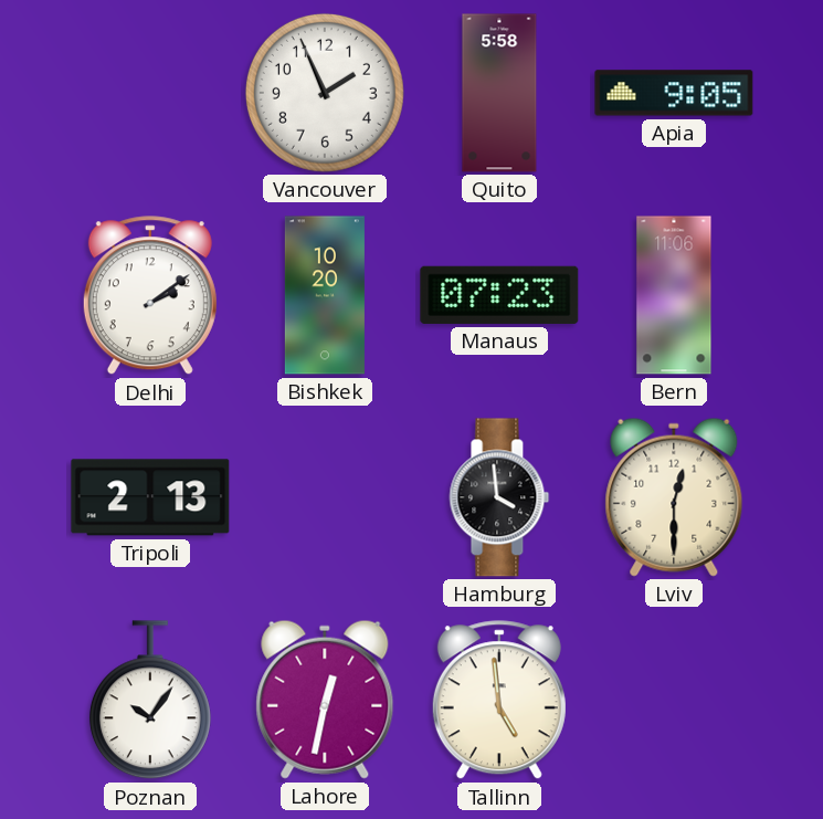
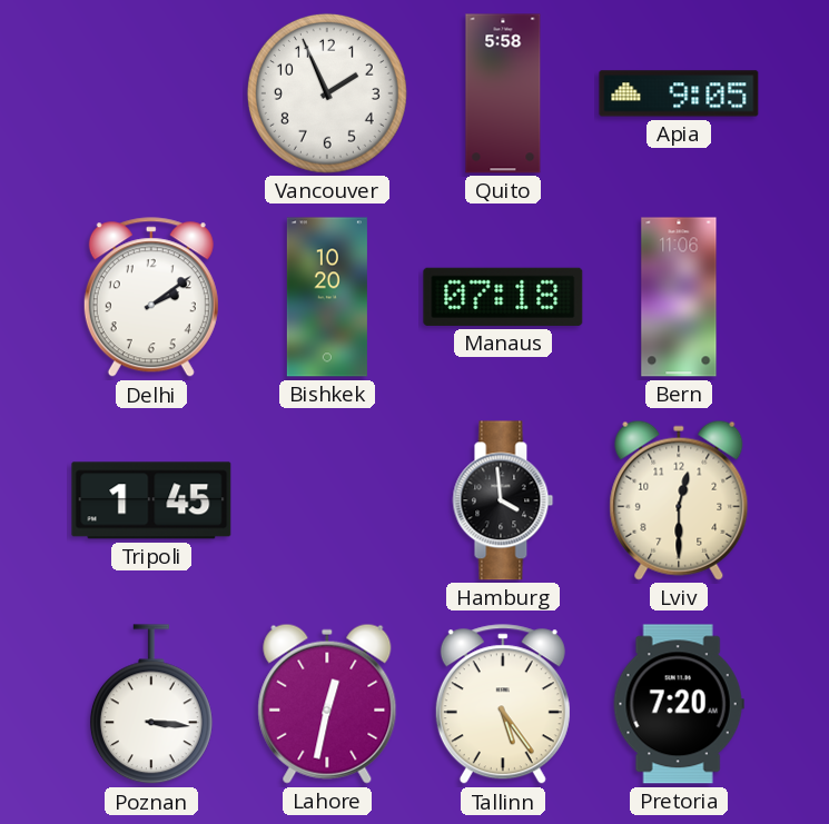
Manaus: 07:23 -> 07:18 (503, 297)
Tripoli: 2:13 -> 1:45 (151, 500)
Poznan: 10:06 -> 3:16 (151, 705)
Tallinn: 4:59 -> 5:24 (503, 705)
Pretoria: none -> 7:20 (679, 704)
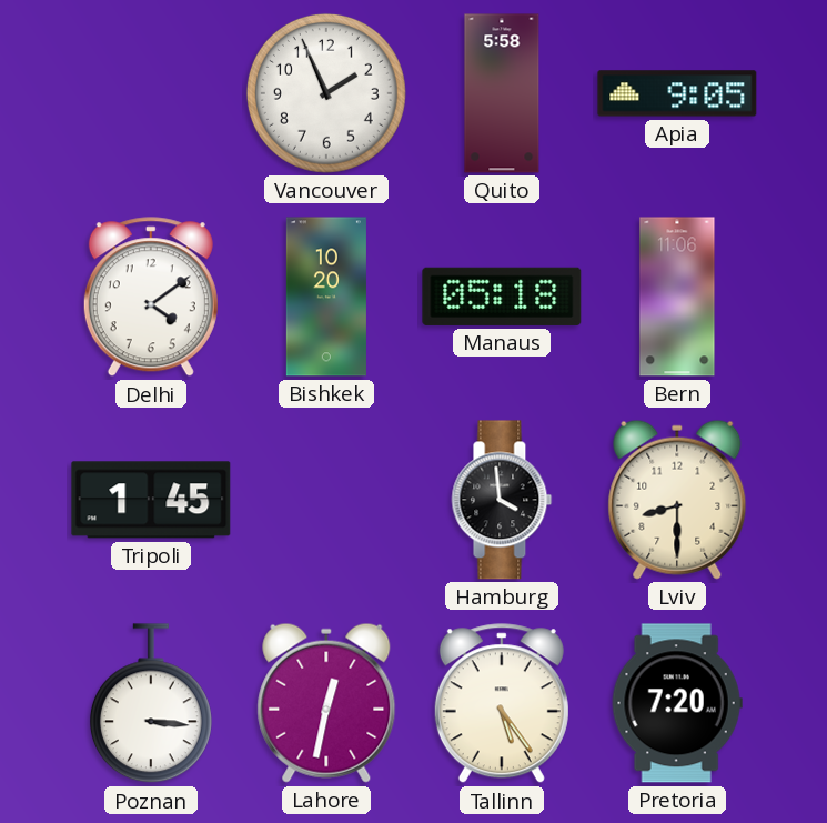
Delhi: 2:09 -> 4:09 (151, 298)
Manaus: 07:18 -> 05:18 (502, 297)
Lviv: 12:30 -> 8:30 (677, 500)
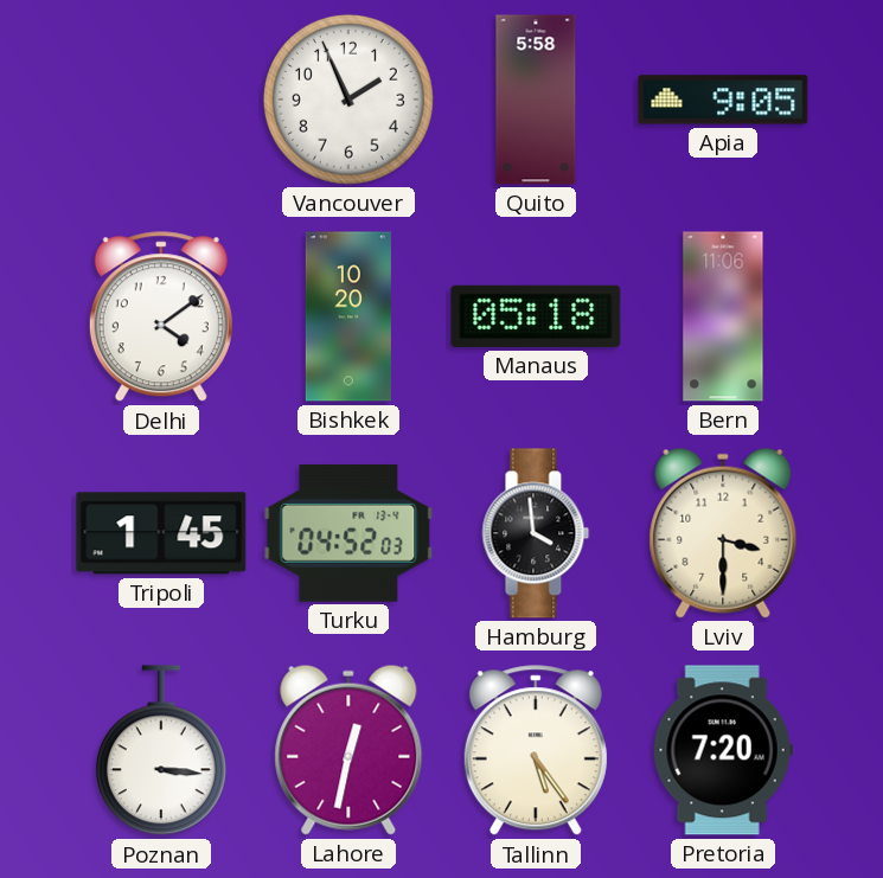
Turku: none -> 04:52 (348, 533)
Lviv: 8:30 -> 3:30 (723, 533)
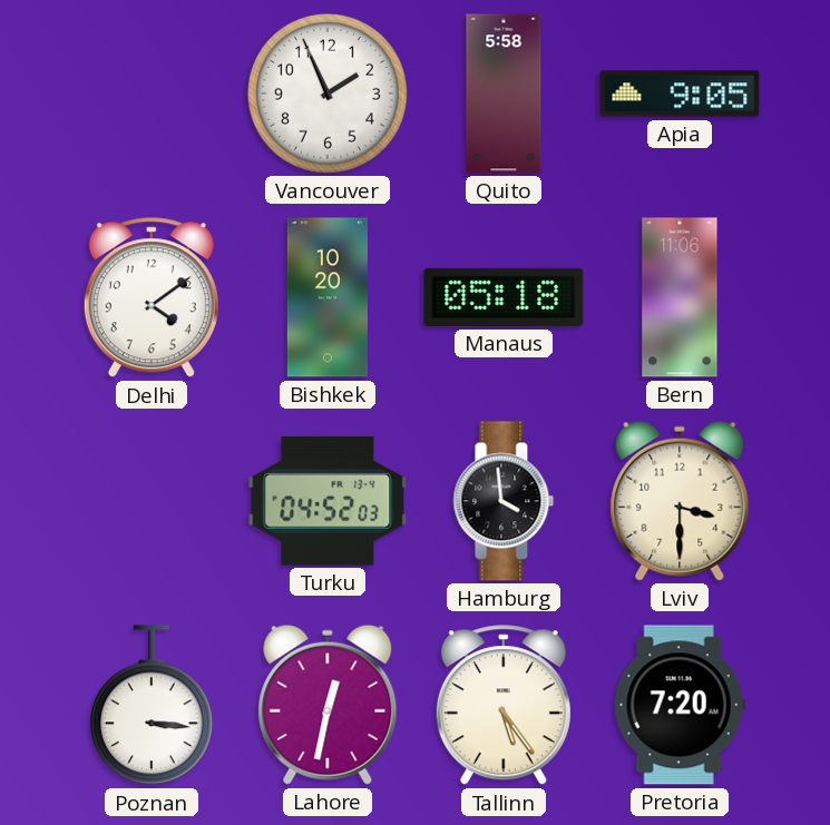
Tripoli: 1:45 -> none (161, 533)
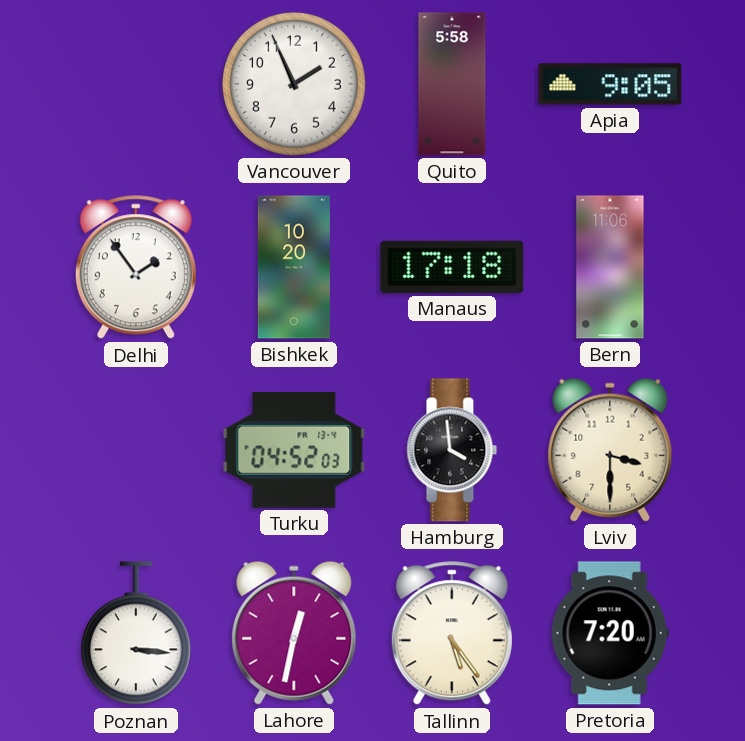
Delhi: 4:09 -> 1:54 (136, 268)
Manaus: 05:18 -> 17:18 (452, 267)
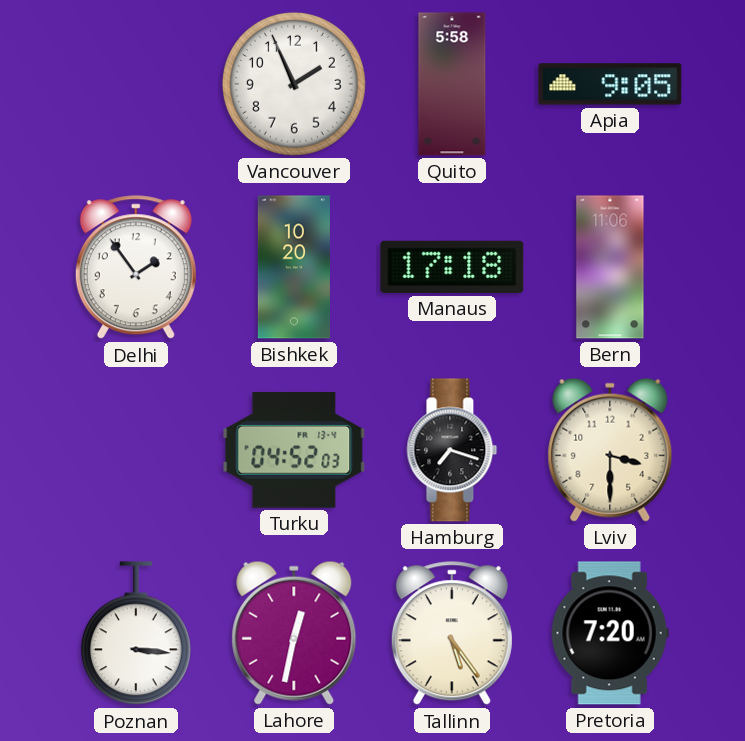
Hamburg: 3:59 -> 7:18 (452, 450)
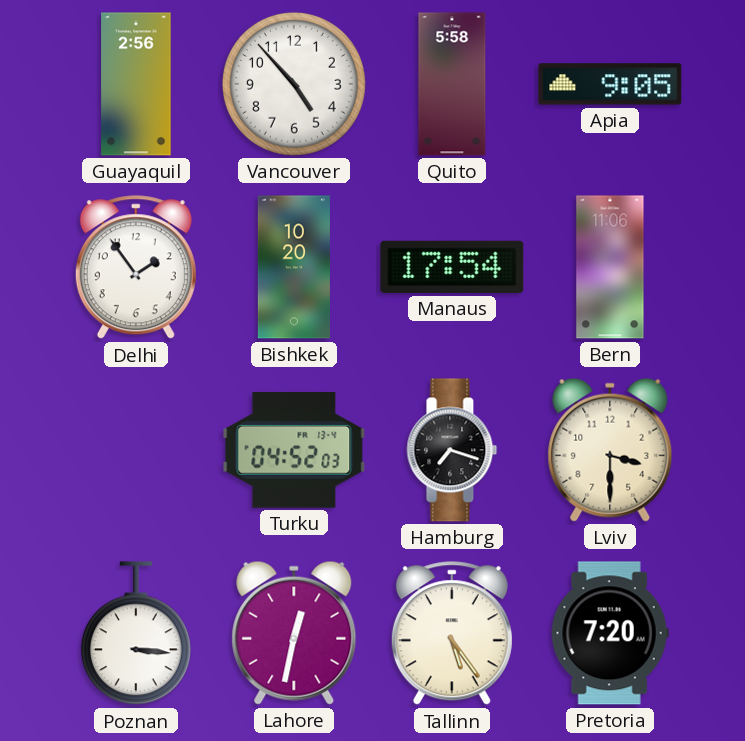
Guayaquil: none -> 2:56 (136, 84)
Vancouver: 1:56 -> 4:53 (294, 84)
Manaus: 17:18 -> 17:54 (452, 267)
